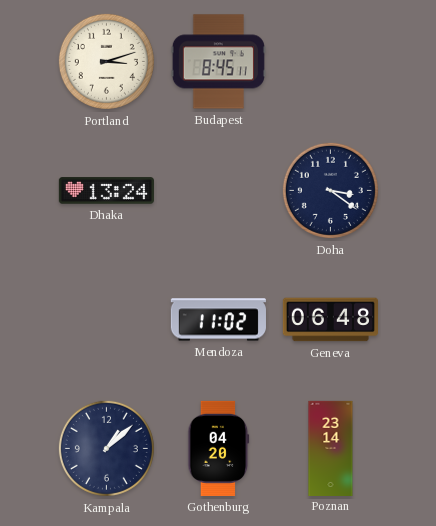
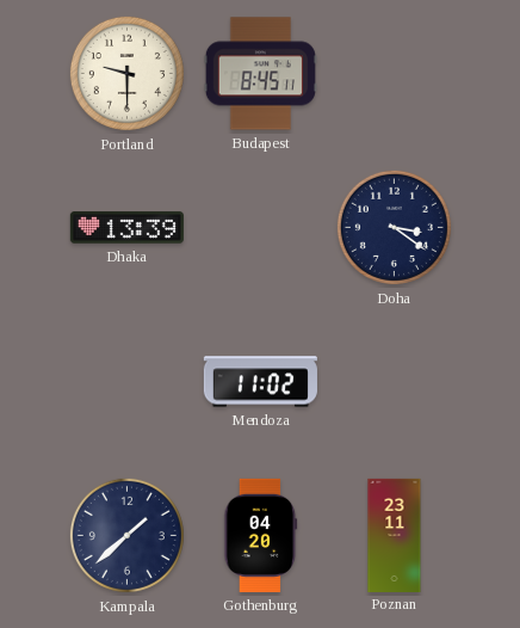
Portland: 3:12 -> 9:30 (126, 73)
Dhaka: 13:24 -> 13:39 (126, 228)
Geneva: 06:48 -> none (330, 320)
Kampala: 1:08 -> 1:38 (126, 535)
Poznan: 23:14 -> 23:11 (395, 535)
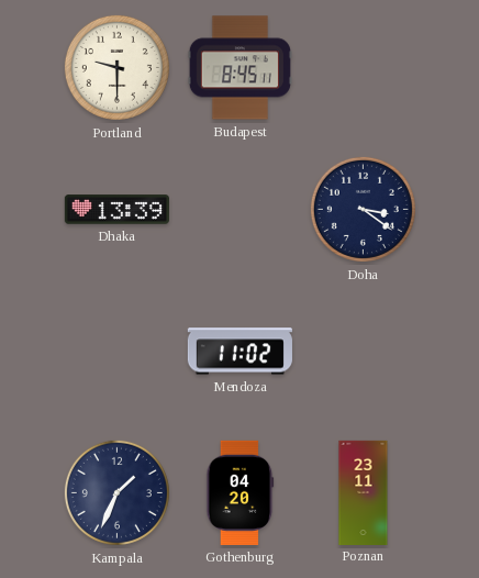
Kampala: 1:38 -> 1:34 (116, 492)
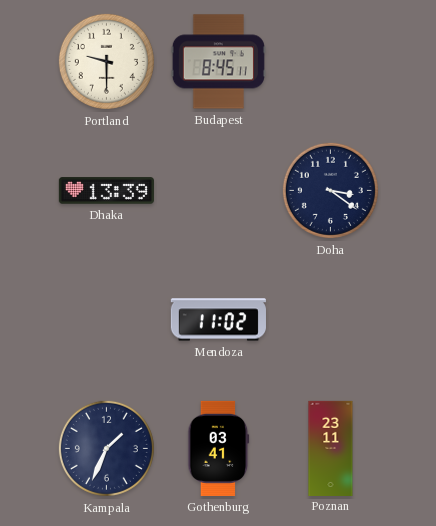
Gothenburg: 04:20 -> 03:41 (219, 448)
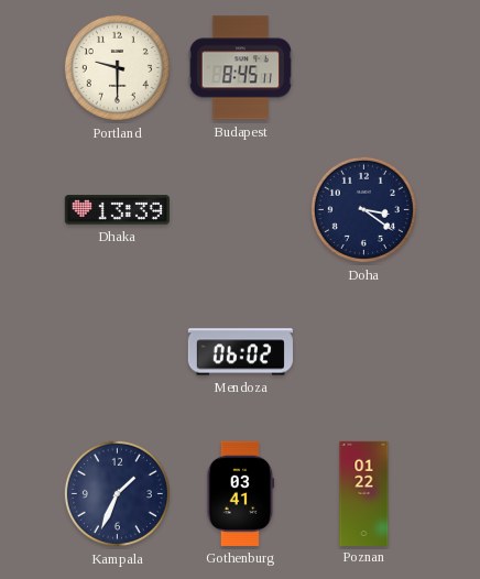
Mendoza: 11:02 -> 06:02 (240, 352)
Poznan: 23:11 -> 01:22 (364, 493)
